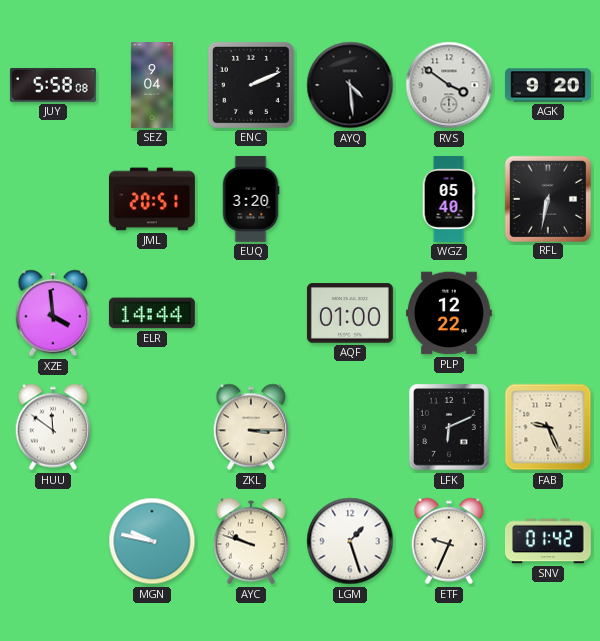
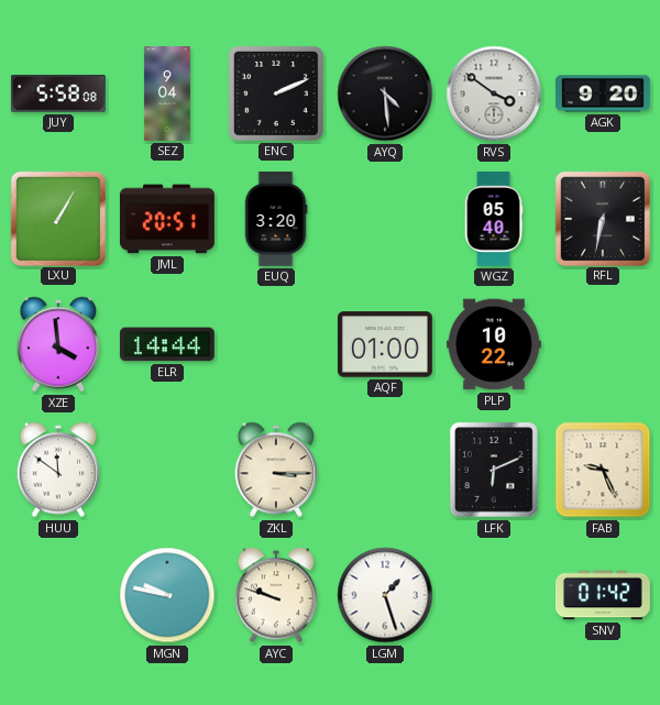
LXU: none -> 1:05 (57, 218)
PLP: 12:22 -> 10:22 (494, 344)
ETF: 9:34 -> none (449, 541)
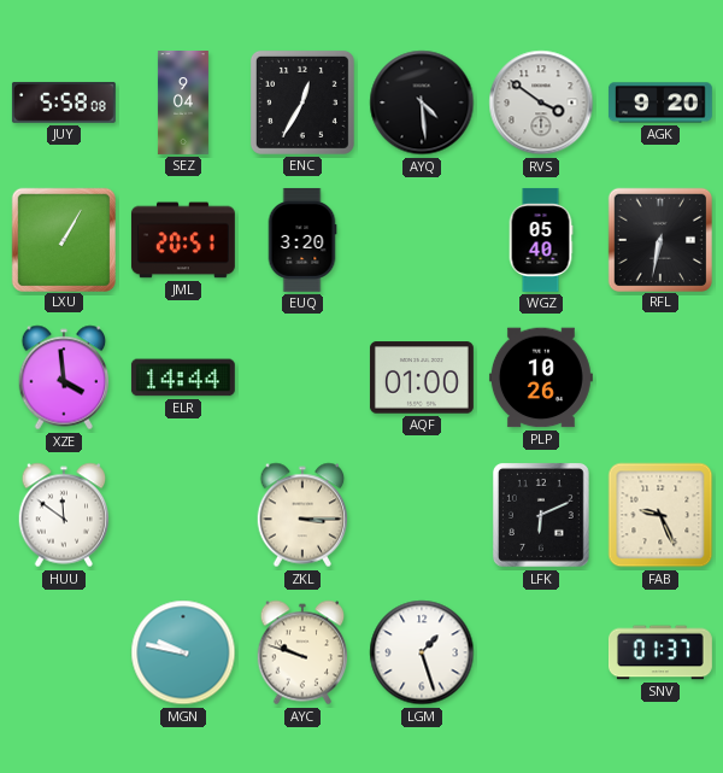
ENC: 2:11 -> 12:35 (302, 103)
PLP: 10:22 -> 10:26 (541, 377)
SNV: 01:42 -> 01:37 (660, 652)
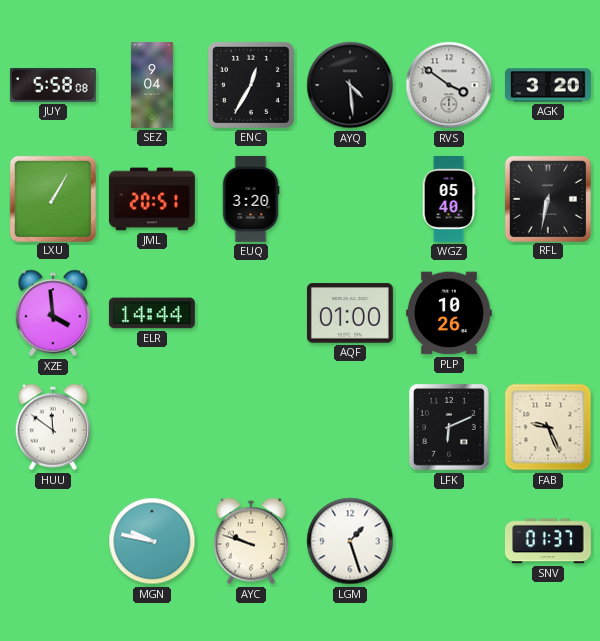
AGK: 9:20 -> 3:20 (548, 85)
ZKL: 3:15 -> none (302, 515)
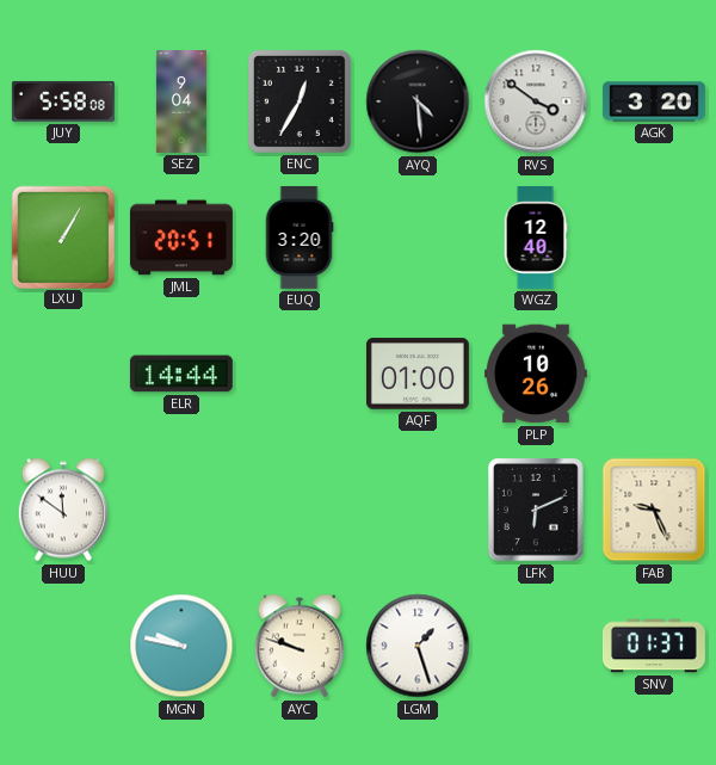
WGZ: 05:40 -> 12:40 (536, 237)
RFL: 6:32 -> none (547, 198)
XZE: 3:59 -> none (53, 313)
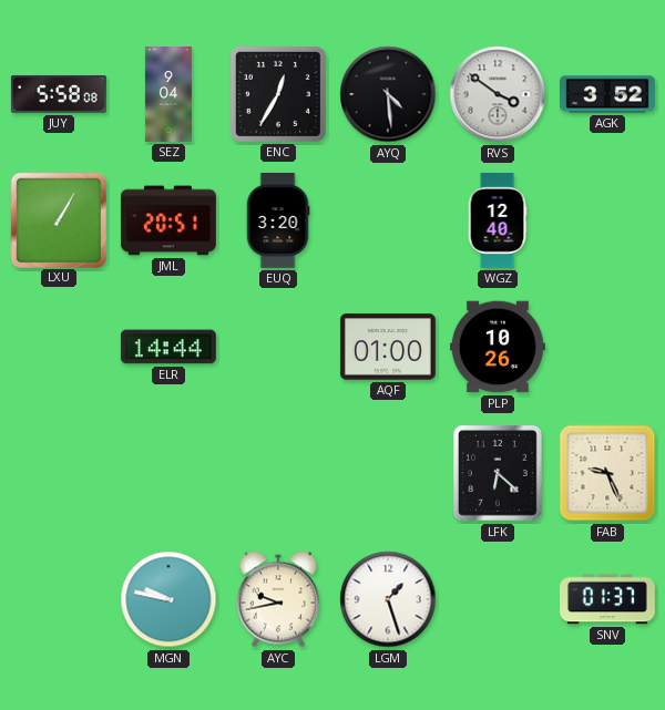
AGK: 3:20 -> 3:52 (607, 94)
HUU: 11:51 -> none (63, 510)
LFK: 6:11 -> 6:22 (498, 474)
AYC: 9:48 -> 9:43 (278, 599)
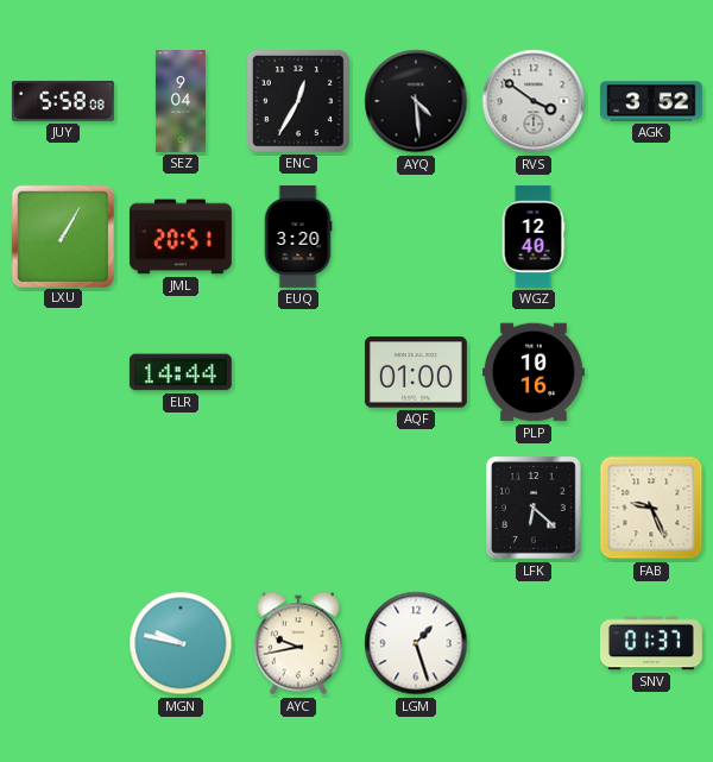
PLP: 10:26 -> 10:16 (534, 372)
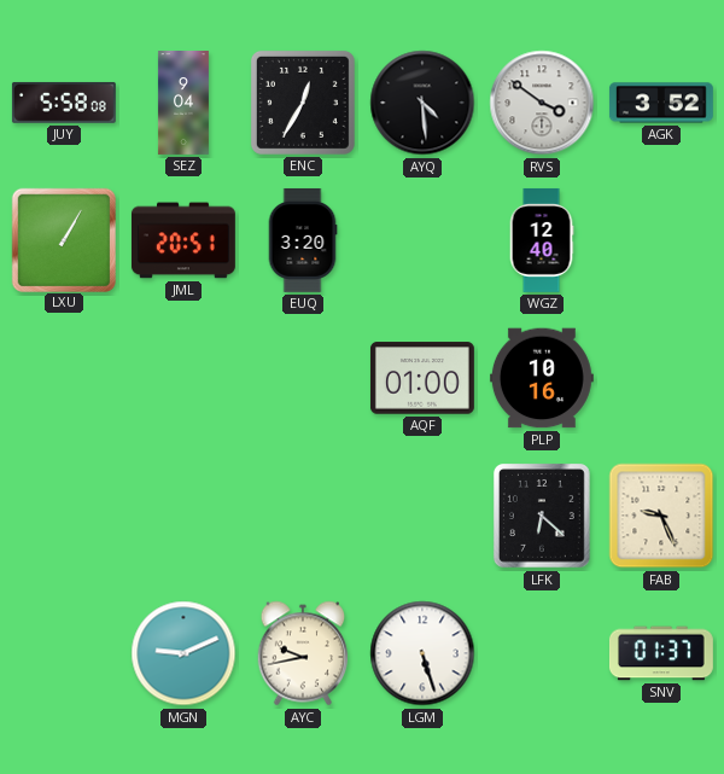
ELR: 14:44 -> none (181, 372)
MGN: 9:47 -> 9:11 (183, 653)
LGM: 1:27 -> 5:27 (422, 653)
